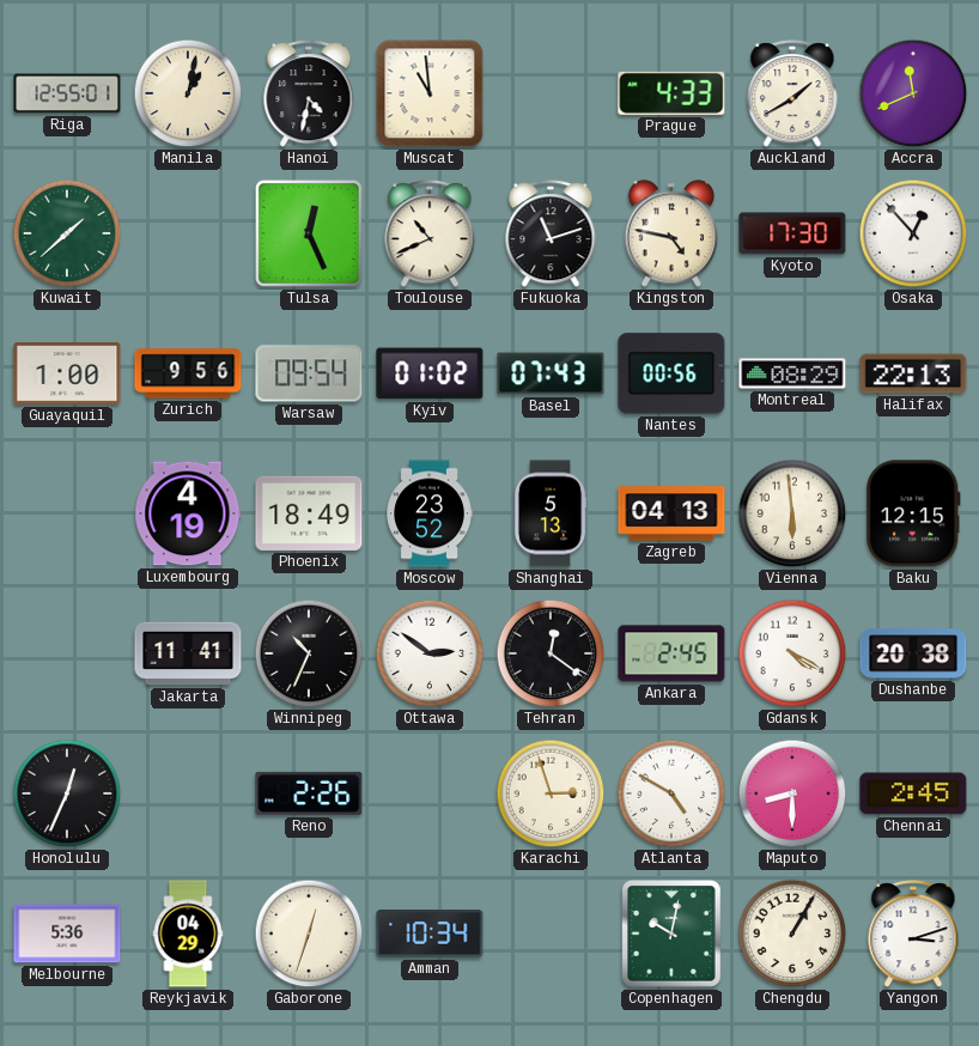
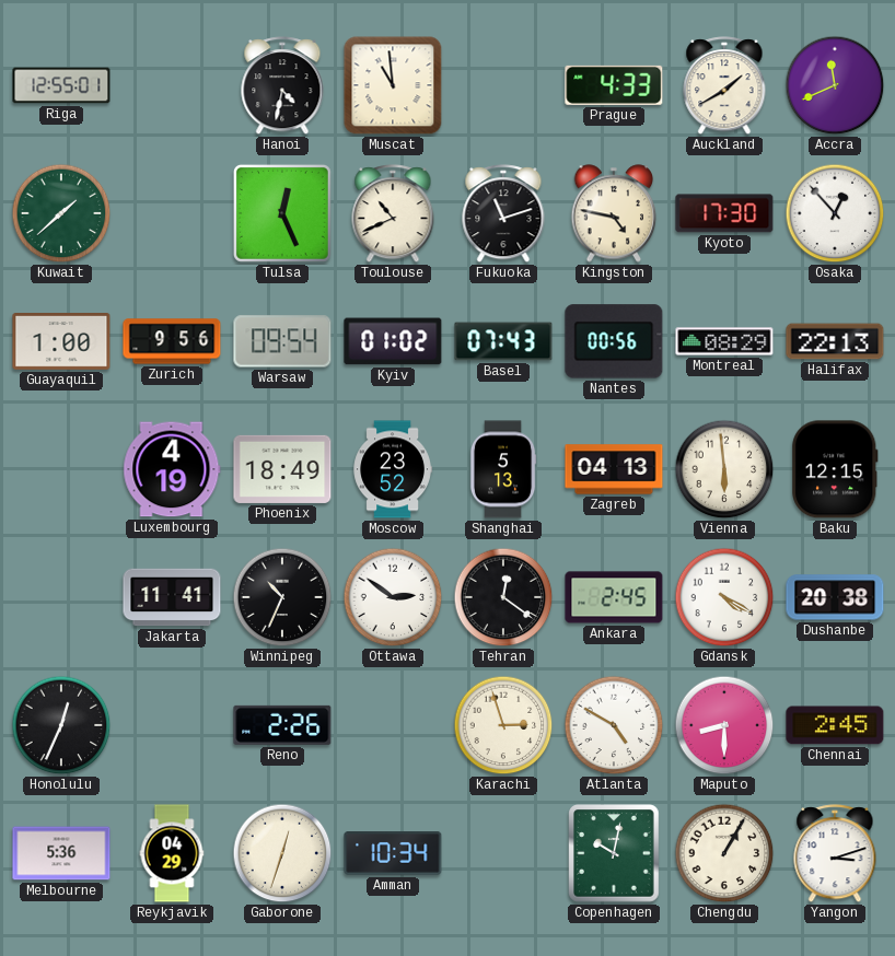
Manila: 1:02 -> none (188, 93)
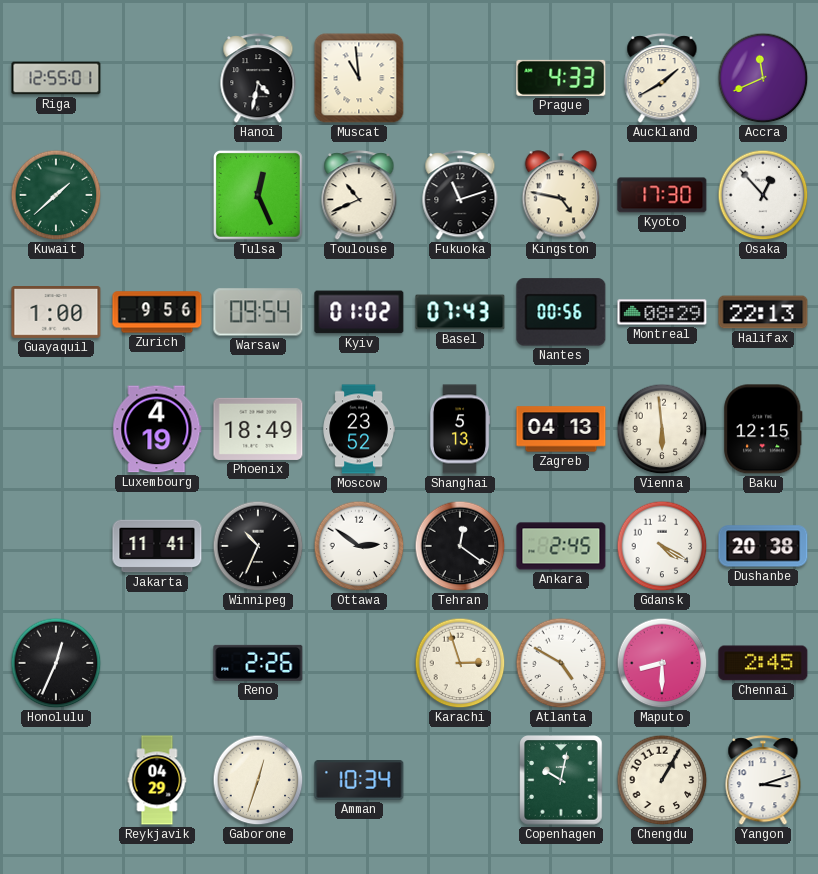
Melbourne: 5:36 -> none (61, 853)
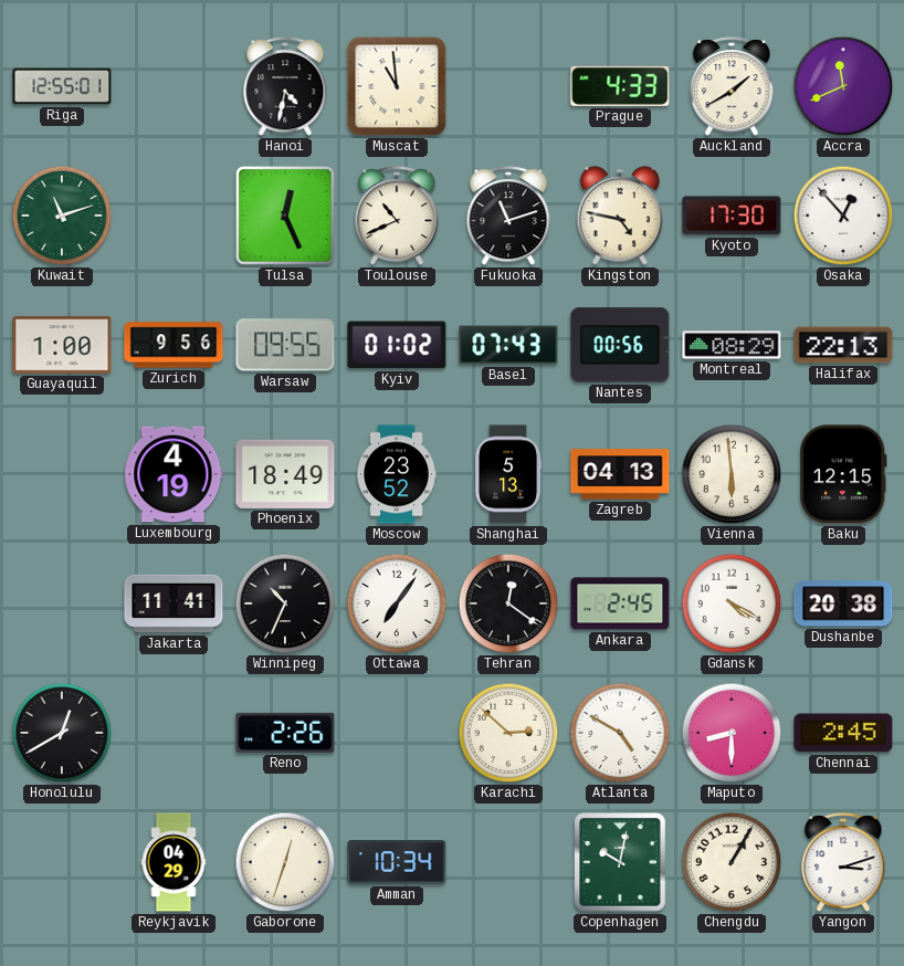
Kuwait: 1:38 -> 11:12 (62, 216)
Warsaw: 09:54 -> 09:55 (285, 345)
Ottawa: 2:51 -> 7:06 (397, 603)
Honolulu: 12:34 -> 12:40 (62, 733)
Karachi: 2:57 -> 2:52 (508, 733)
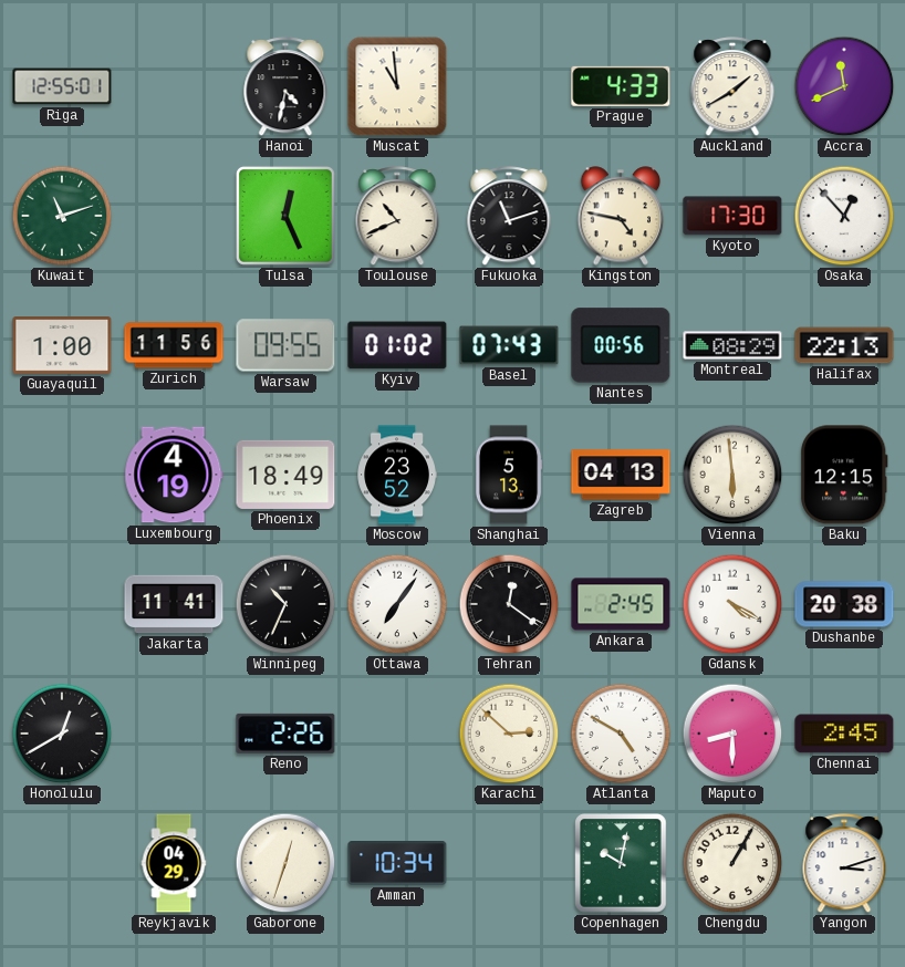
Zurich: 9:56 -> 11:56 (174, 345)
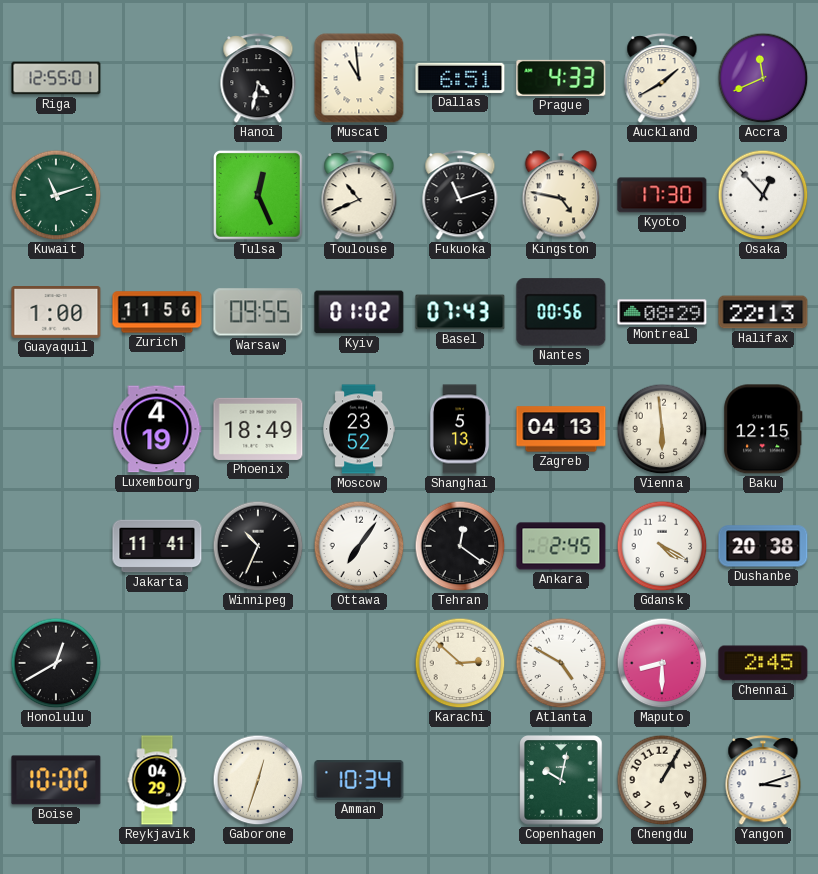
Dallas: none -> 6:51 (460, 78)
Reno: 2:26 -> none (285, 734)
Boise: none -> 10:00 (56, 780)
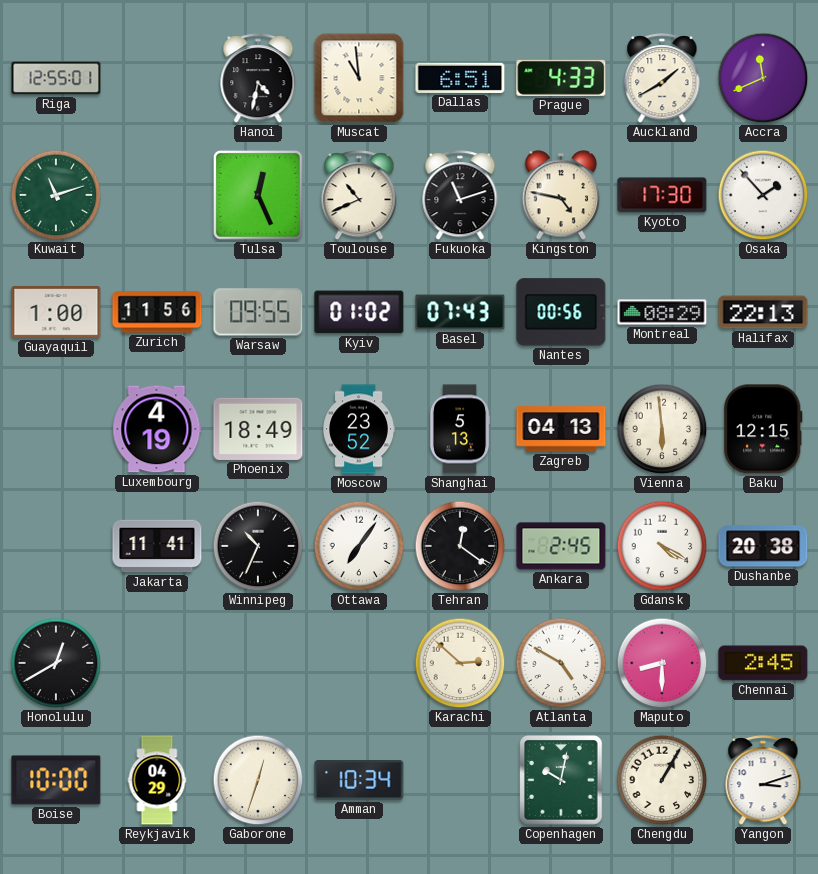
Osaka: 12:53 -> 1:53 (763, 195)
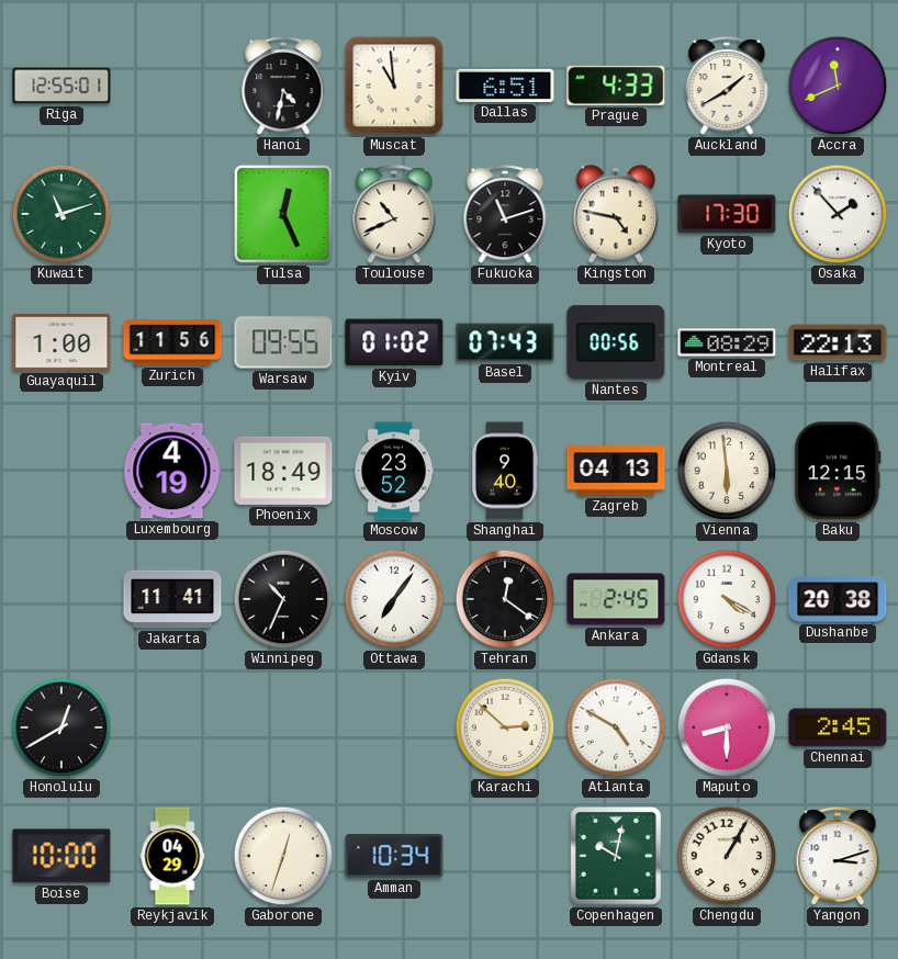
Shanghai: 5:13 -> 9:40 (505, 471)
